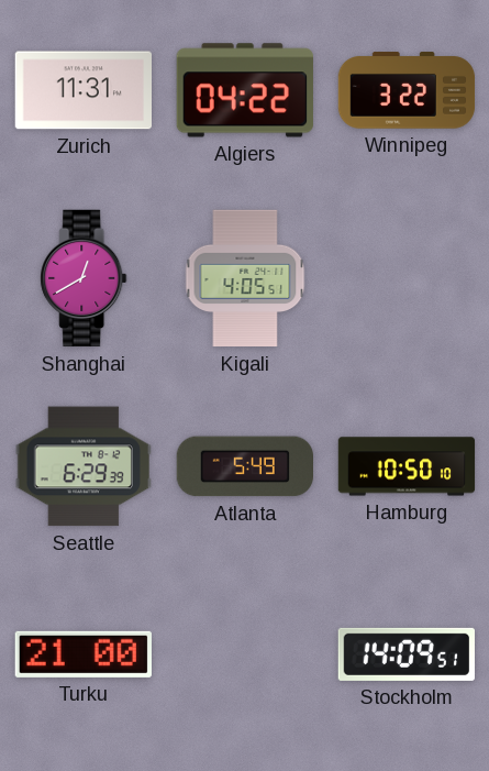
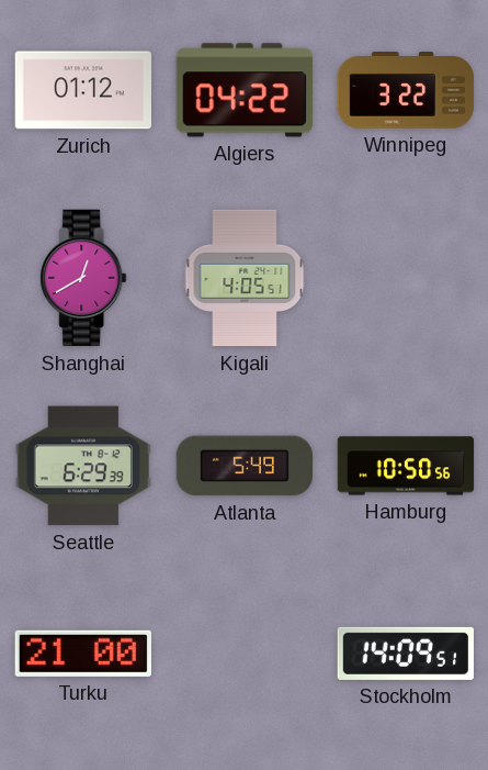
Zurich: 11:31 -> 01:12 (82, 90)
Hamburg: 10:50:10 -> 10:50:56 (406, 466)
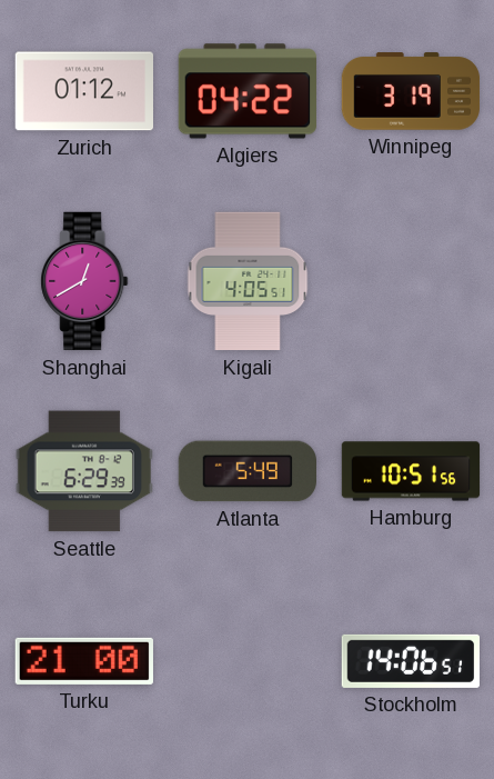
Winnipeg: 3:22 -> 3:19 (411, 91)
Hamburg: 10:50 -> 10:51 (411, 471)
Stockholm: 14:09 -> 14:06 (410, 661)
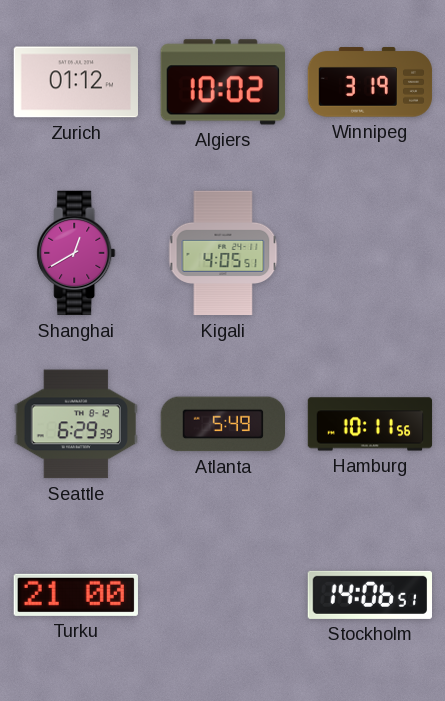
Algiers: 04:22 -> 10:02 (223, 82)
Hamburg: 10:51 -> 10:11 (370, 424)
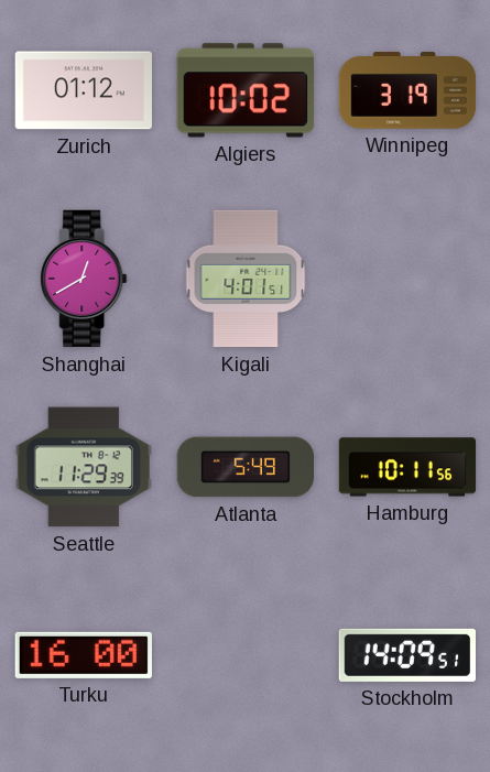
Kigali: 4:05 -> 4:01 (246, 279)
Seattle: 6:29 -> 11:29 (83, 467)
Turku: 21:00 -> 16:00 (84, 655)
Stockholm: 14:06 -> 14:09 (406, 655)
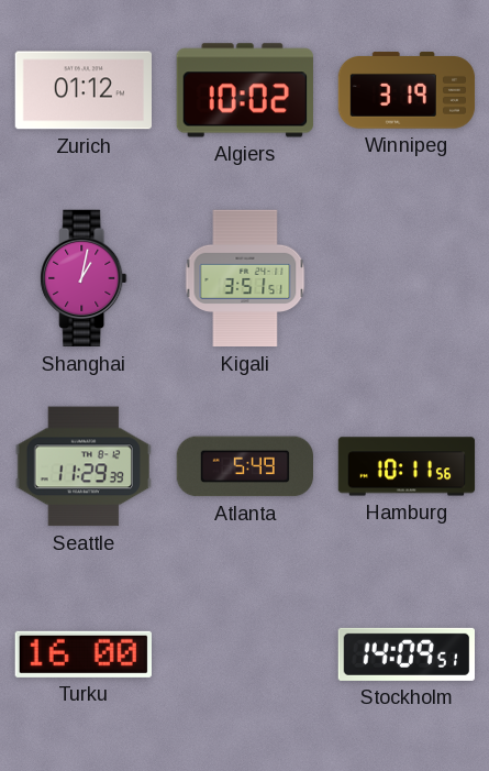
Shanghai: 12:40 -> 1:02 (84, 278)
Kigali: 4:01 -> 3:51 (245, 278)
